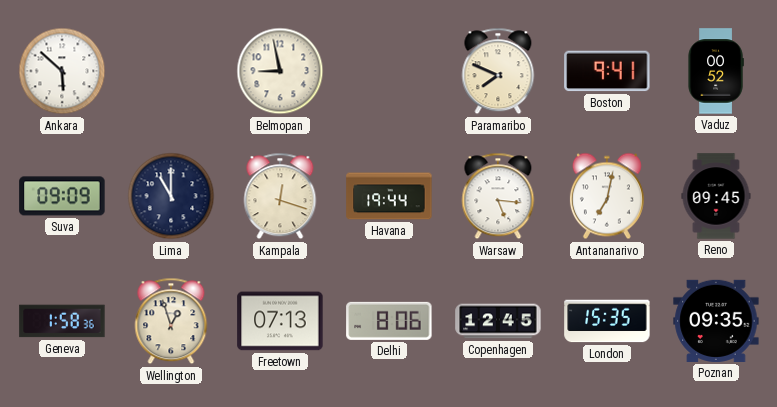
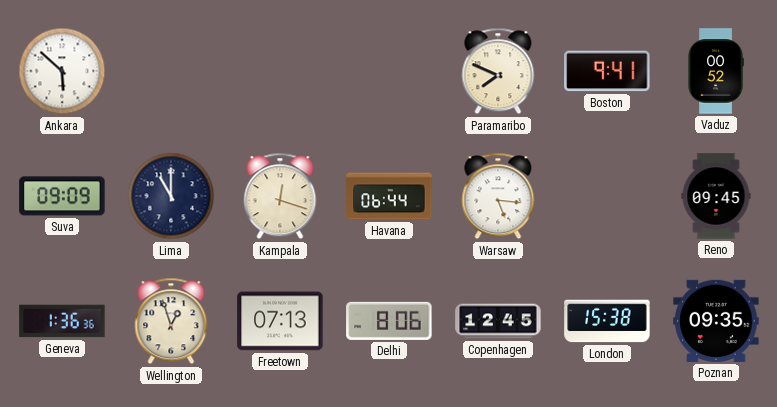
Belmopan: 8:58 -> none (280, 71)
Havana: 19:44 -> 06:44 (389, 196)
Antananarivo: 7:02 -> none (607, 196)
Geneva: 1:58 -> 1:36 (62, 321)
London: 15:35 -> 15:38 (607, 321)
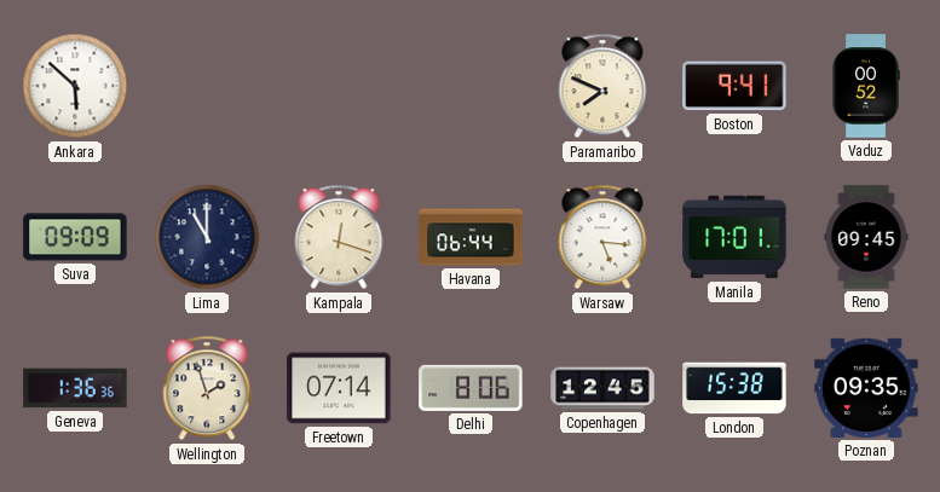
Manila: none -> 17:01 (734, 237)
Wellington: 12:57 -> 1:57 (207, 388)
Freetown: 07:13 -> 07:14 (339, 388)
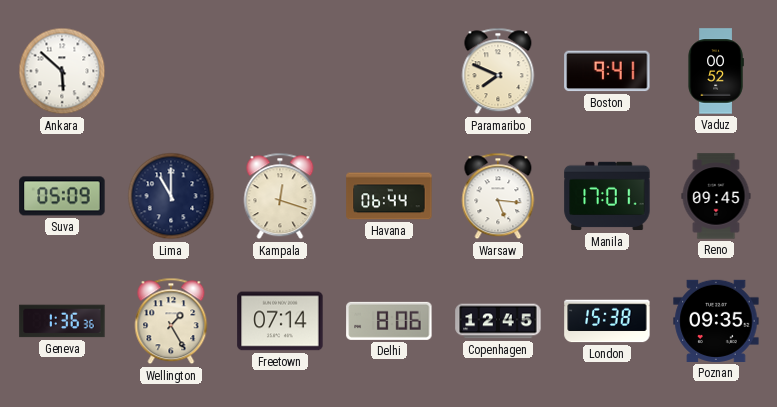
Suva: 09:09 -> 05:09 (62, 196)
Wellington: 1:57 -> 1:25 (171, 321)
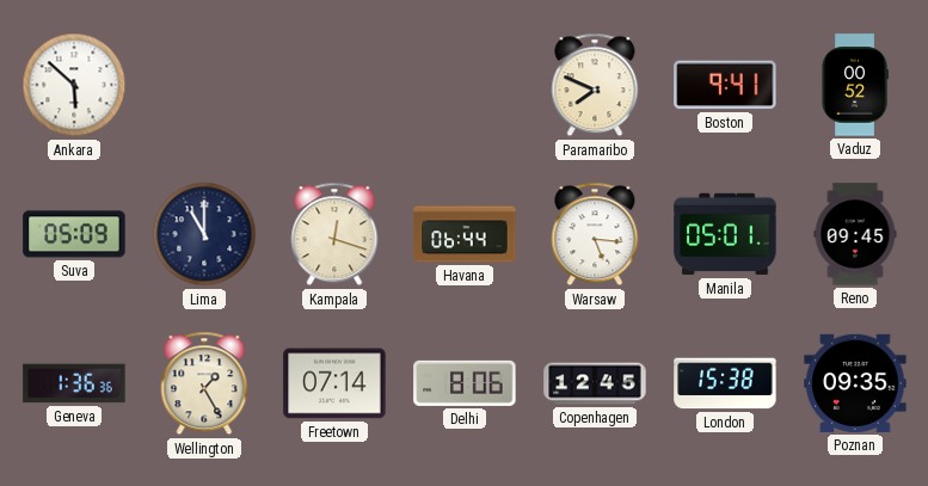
Manila: 17:01 -> 05:01 (725, 234)
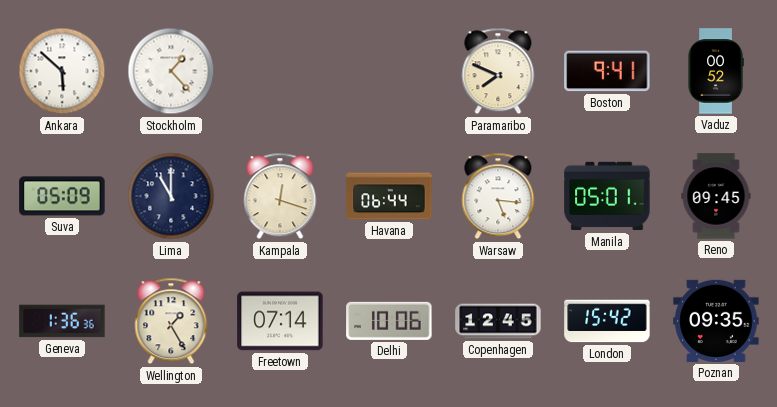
Stockholm: none -> 1:23 (171, 71)
Delhi: 8:06 -> 10:06 (389, 321)
London: 15:38 -> 15:42 (607, 321)
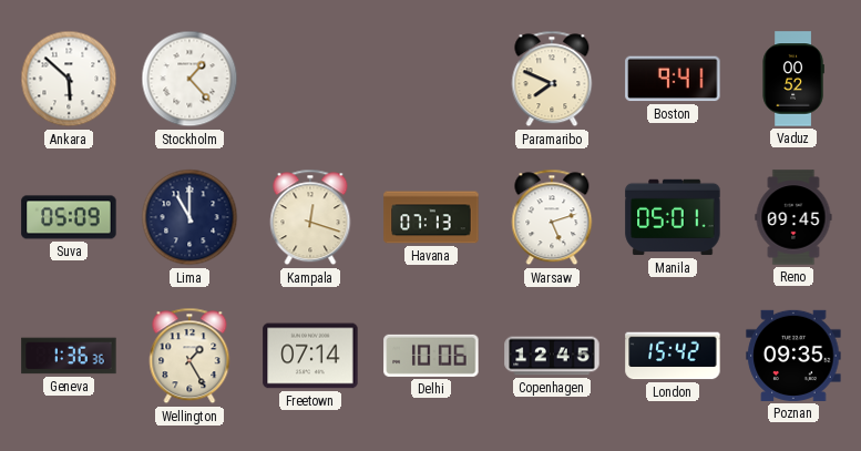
Havana: 06:44 -> 07:13 (431, 217)
Warsaw: 5:16 -> 5:12 (552, 217)
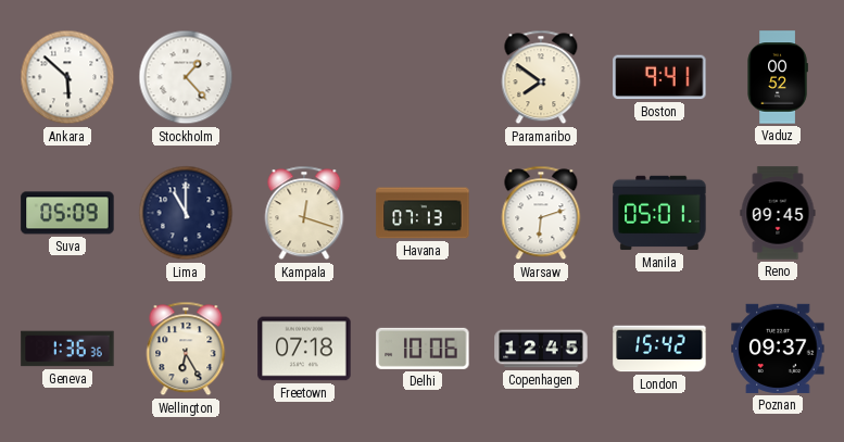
Paramaribo: 7:49 -> 7:51 (541, 77)
Warsaw: 5:12 -> 6:12 (541, 213)
Wellington: 1:25 -> 6:25 (186, 349)
Freetown: 07:14 -> 07:18 (304, 349)
Poznan: 09:35 -> 09:37 (778, 349)
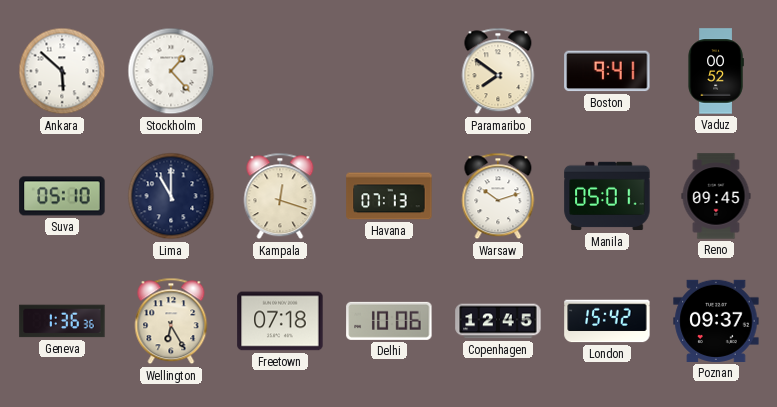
Suva: 05:09 -> 05:10 (62, 196)
Warsaw: 6:12 -> 10:12 (498, 196)
